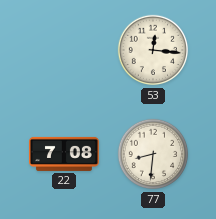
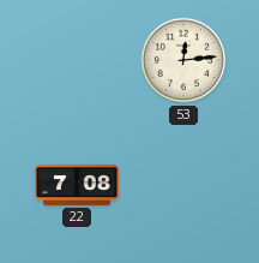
53: 12:16 -> 12:14 (183, 60)
77: 8:31 -> none (153, 154)
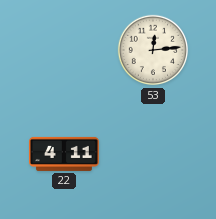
22: 7:08 -> 4:11 (65, 154)
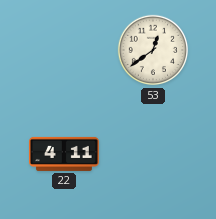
53: 12:14 -> 12:39 (153, 50)
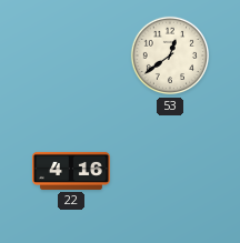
22: 4:11 -> 4:16 (72, 171)
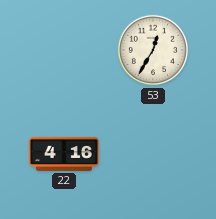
53: 12:39 -> 12:35 (153, 50)
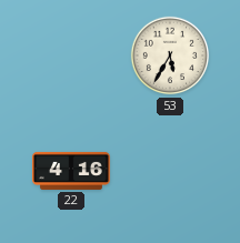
53: 12:35 -> 5:35 (170, 55)
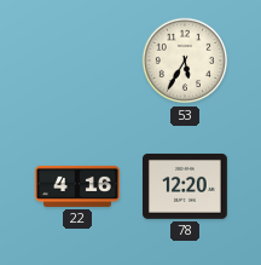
78: none -> 12:20 (186, 186)
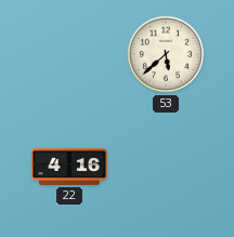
53: 5:35 -> 5:38 (166, 54)
78: 12:20 -> none (186, 186)
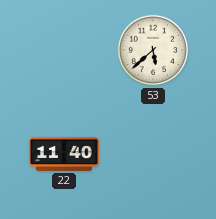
22: 4:16 -> 11:40 (65, 154)
